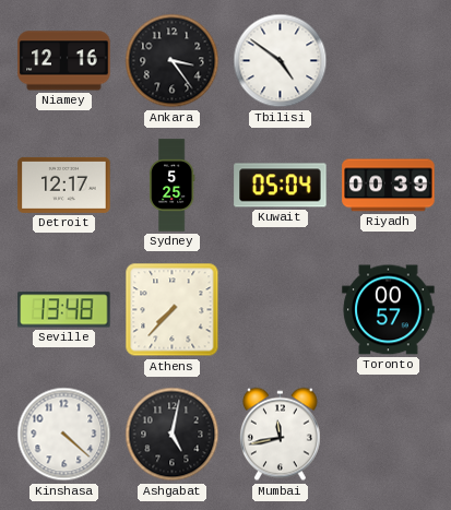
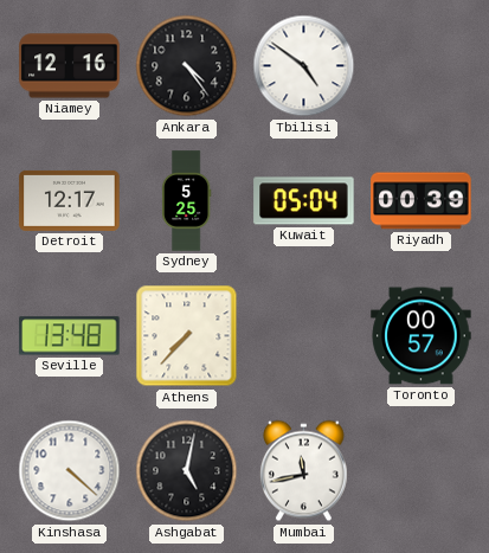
Ankara: 3:24 -> 4:24 (187, 66)
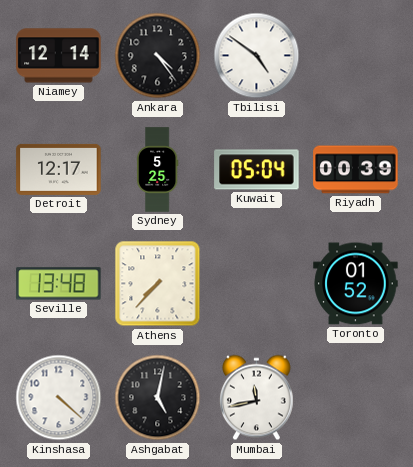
Niamey: 12:16 -> 12:14 (59, 56)
Toronto: 00:57 -> 01:52 (356, 284)
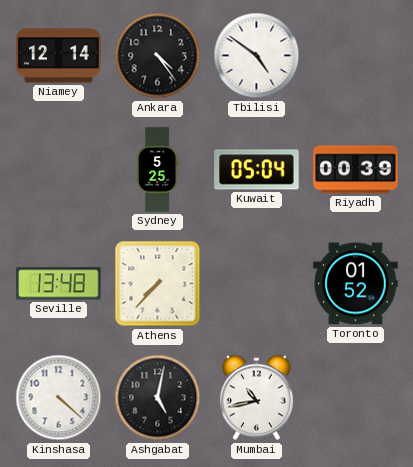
Detroit: 12:17 -> none (59, 169)
Mumbai: 11:43 -> 10:43 (256, 398)
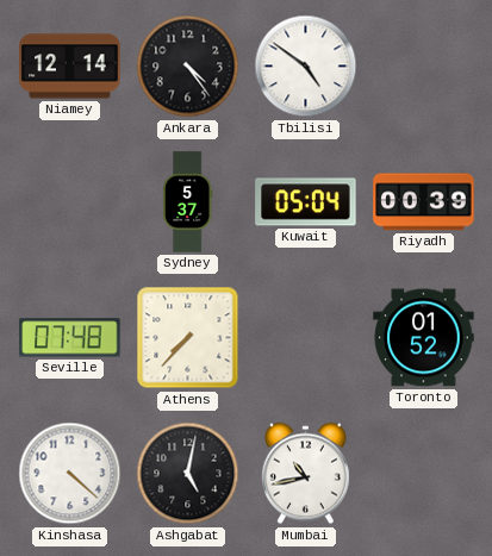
Sydney: 5:25 -> 5:37 (187, 202)
Seville: 13:48 -> 07:48 (70, 338)
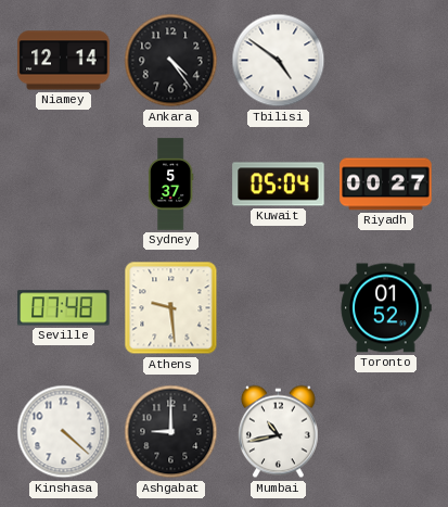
Riyadh: 00:39 -> 00:27 (386, 185)
Athens: 7:37 -> 9:29 (171, 308)
Ashgabat: 5:02 -> 9:00 (171, 432)
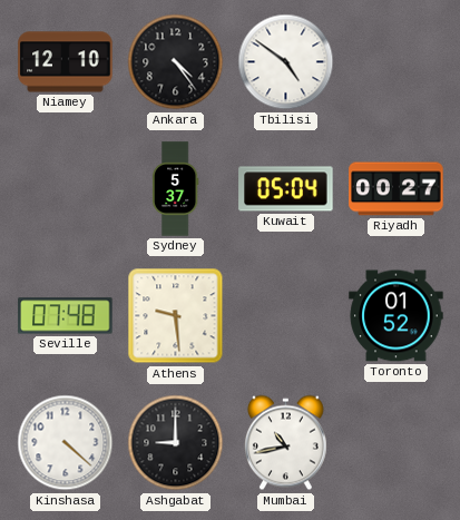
Niamey: 12:14 -> 12:10 (66, 62)
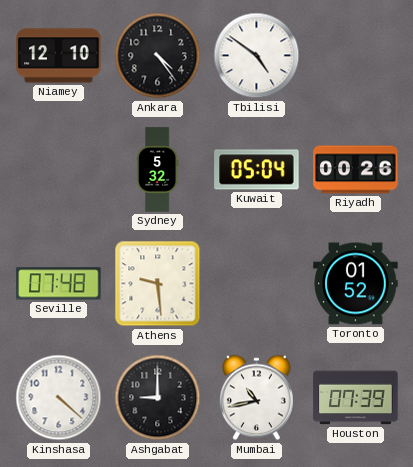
Sydney: 5:37 -> 5:32 (157, 170)
Riyadh: 00:27 -> 00:26 (356, 170)
Houston: none -> 07:39 (356, 398)
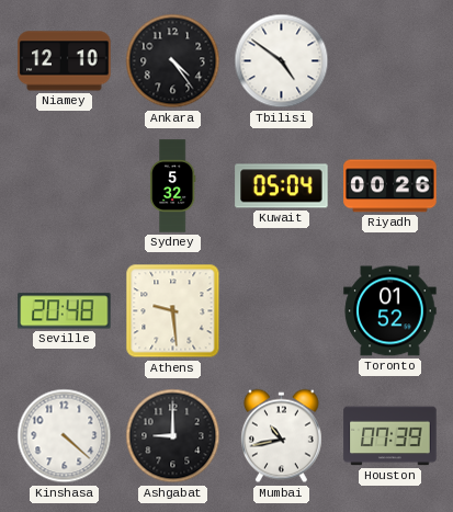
Seville: 07:48 -> 20:48 (65, 311)
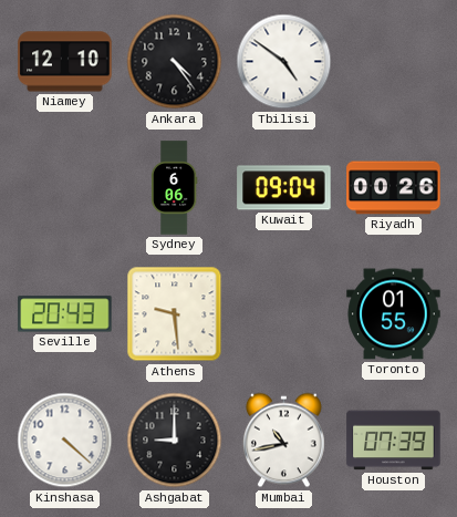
Sydney: 5:32 -> 6:06 (174, 188)
Kuwait: 05:04 -> 09:04 (284, 188)
Seville: 20:48 -> 20:43 (65, 314)
Toronto: 01:52 -> 01:55 (394, 314)
